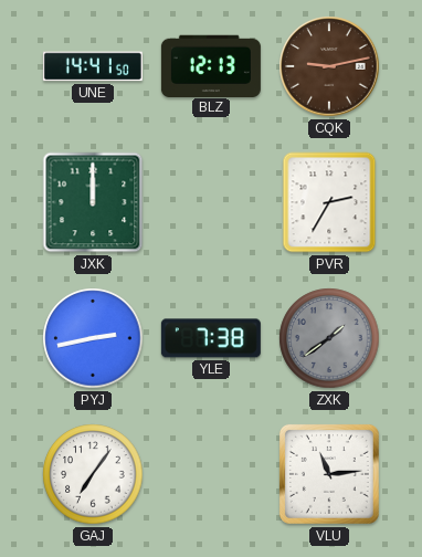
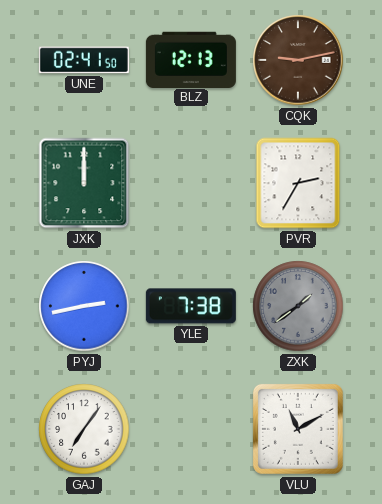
UNE: 14:41 -> 02:41 (84, 60)
VLU: 11:14 -> 11:10 (298, 429)
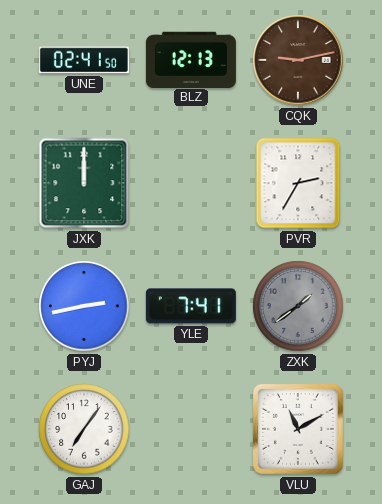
YLE: 7:38 -> 7:41 (191, 306)
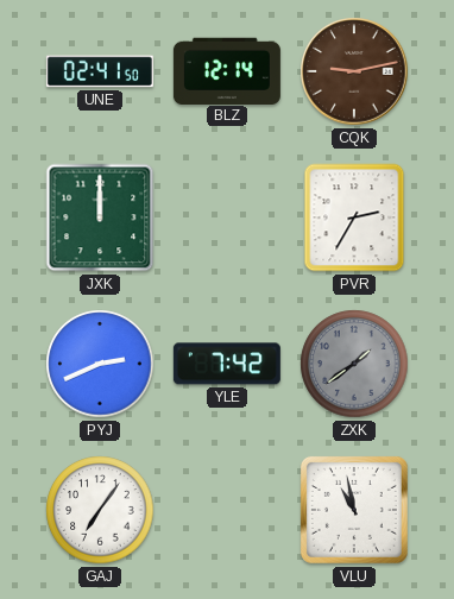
BLZ: 12:13 -> 12:14 (227, 70)
PYJ: 2:43 -> 2:41 (100, 364)
YLE: 7:41 -> 7:42 (227, 364)
VLU: 11:10 -> 10:58 (354, 510)
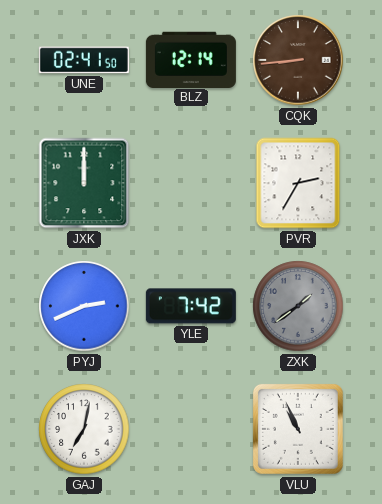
CQK: 9:13 -> 8:44 (298, 60)
GAJ: 7:06 -> 7:02 (84, 429)
VLU: 10:58 -> 10:56 (298, 429)
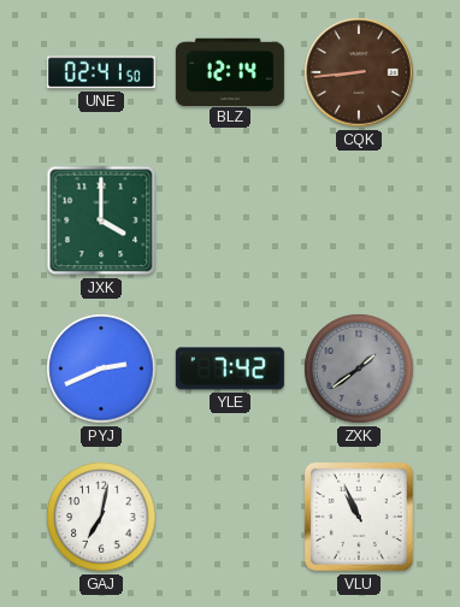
JXK: 12:00 -> 4:00 (101, 220)
PVR: 2:35 -> none (298, 183)
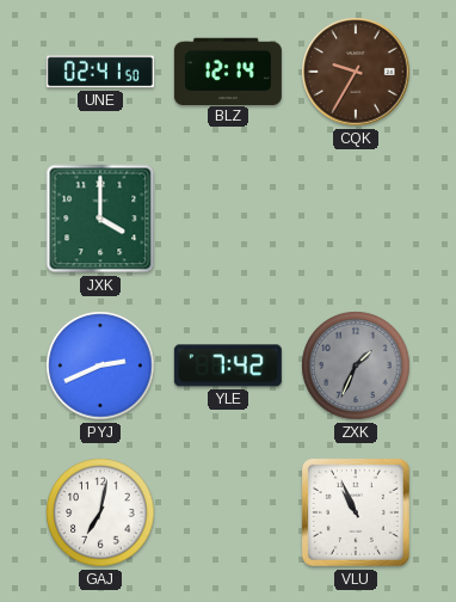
CQK: 8:44 -> 9:35 (356, 72)
ZXK: 1:39 -> 1:34 (356, 365)
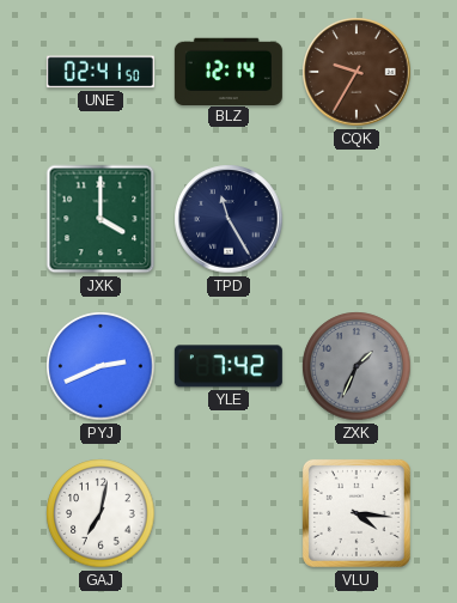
TPD: none -> 11:25 (228, 219)
VLU: 10:56 -> 4:16 (357, 513)
